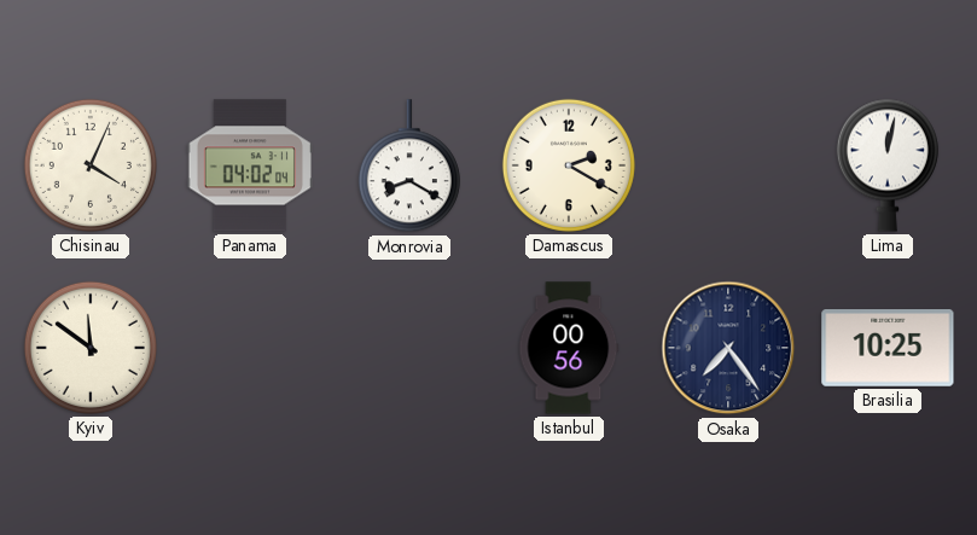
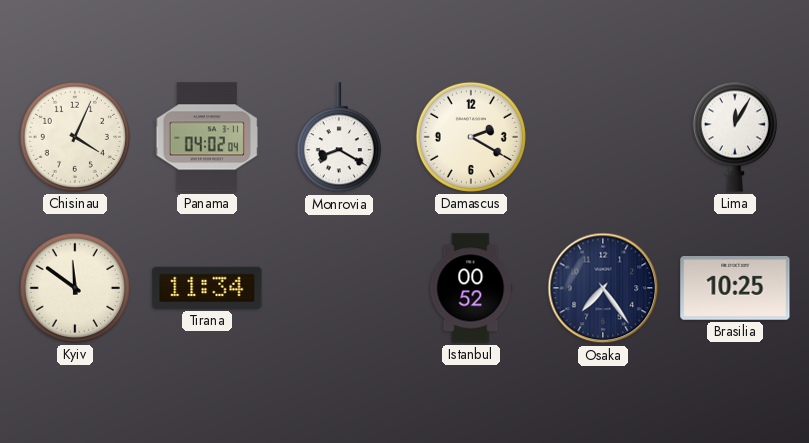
Lima: 12:02 -> 12:05 (735, 137)
Tirana: none -> 11:34 (207, 288)
Istanbul: 00:56 -> 00:52 (471, 288)
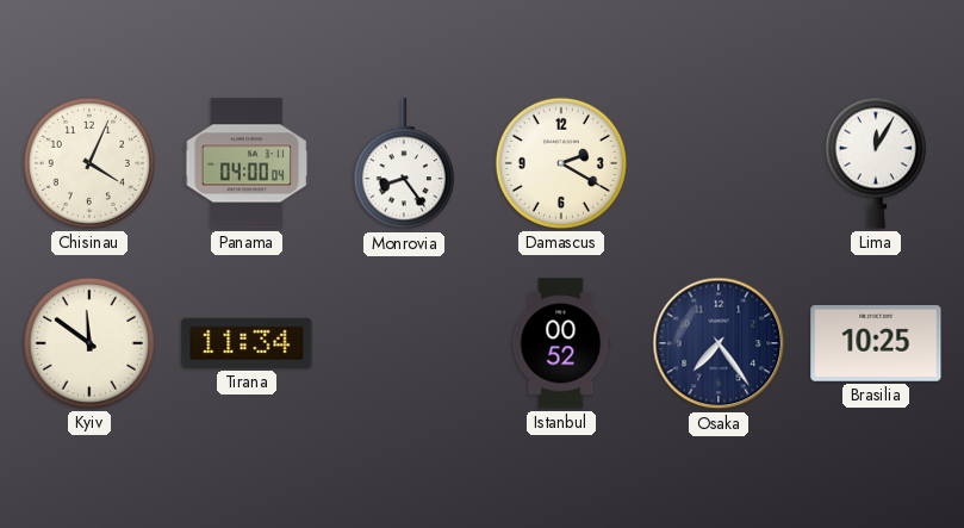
Panama: 04:02 -> 04:00 (245, 163)
Monrovia: 8:20 -> 8:24 (404, 164)
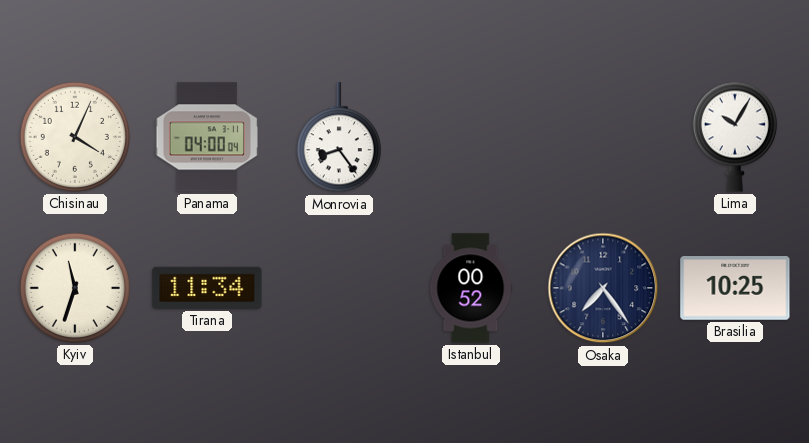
Damascus: 2:20 -> none (561, 163)
Lima: 12:05 -> 10:05 (735, 137)
Kyiv: 11:51 -> 11:33 (75, 288)
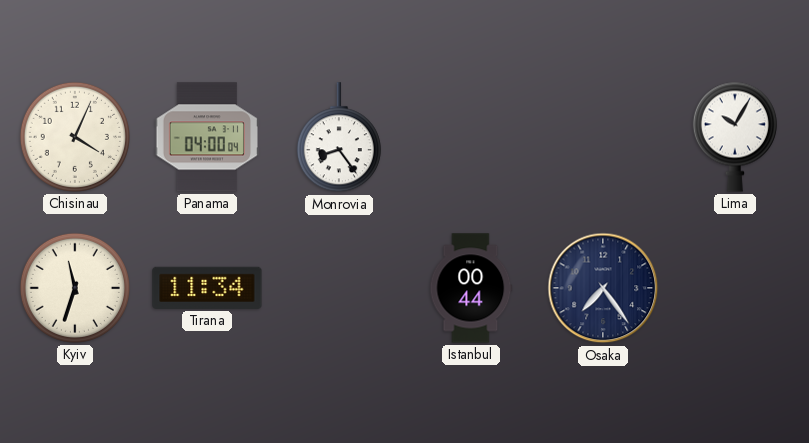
Istanbul: 00:52 -> 00:44 (471, 288)
Brasilia: 10:25 -> none (735, 289)
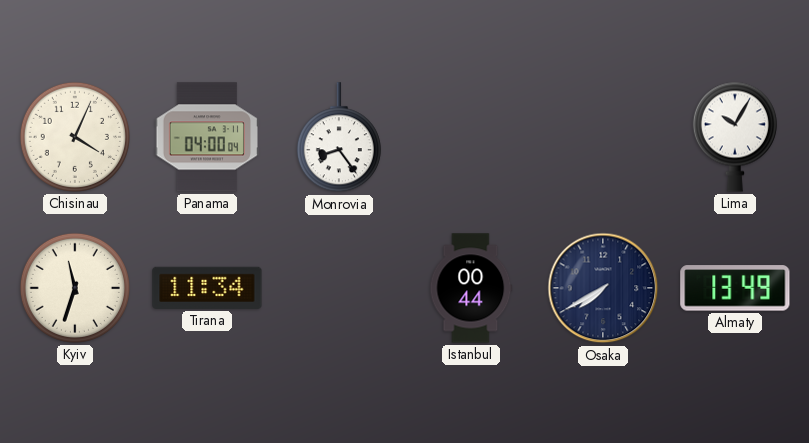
Osaka: 7:24 -> 7:40 (603, 288)
Almaty: none -> 13:49 (735, 288)
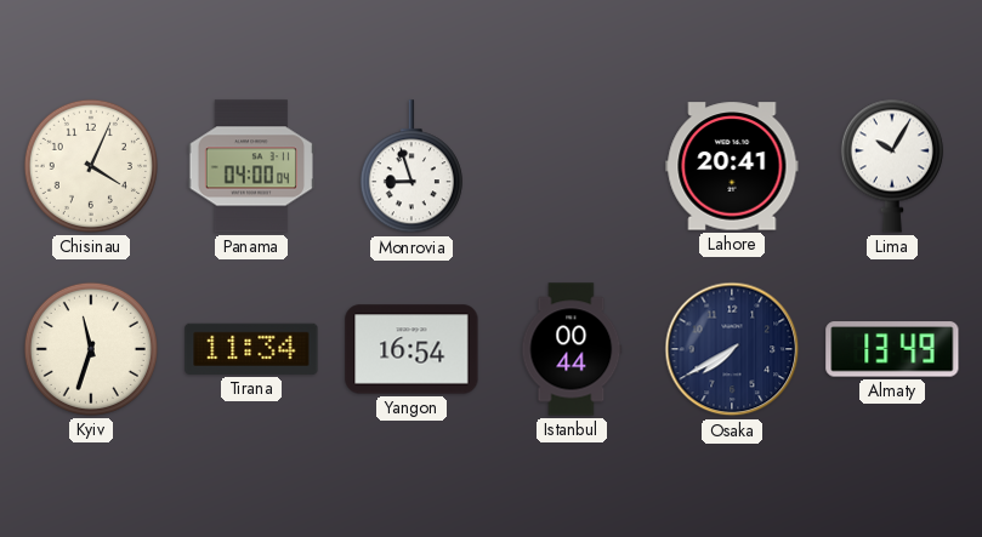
Monrovia: 8:24 -> 8:57 (411, 167)
Lahore: none -> 20:41 (732, 166)
Yangon: none -> 16:54 (411, 349)
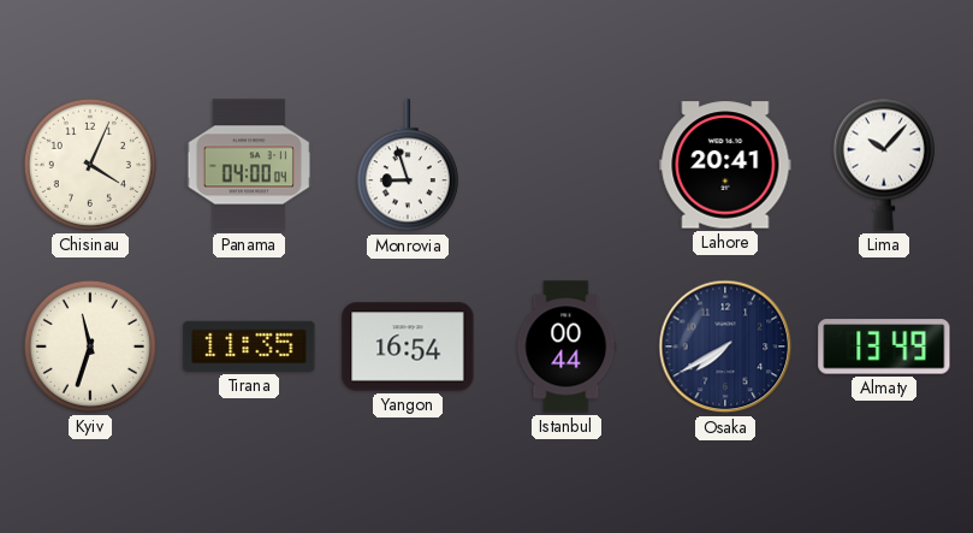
Lima: 10:05 -> 10:07 (884, 165)
Tirana: 11:34 -> 11:35 (249, 347)
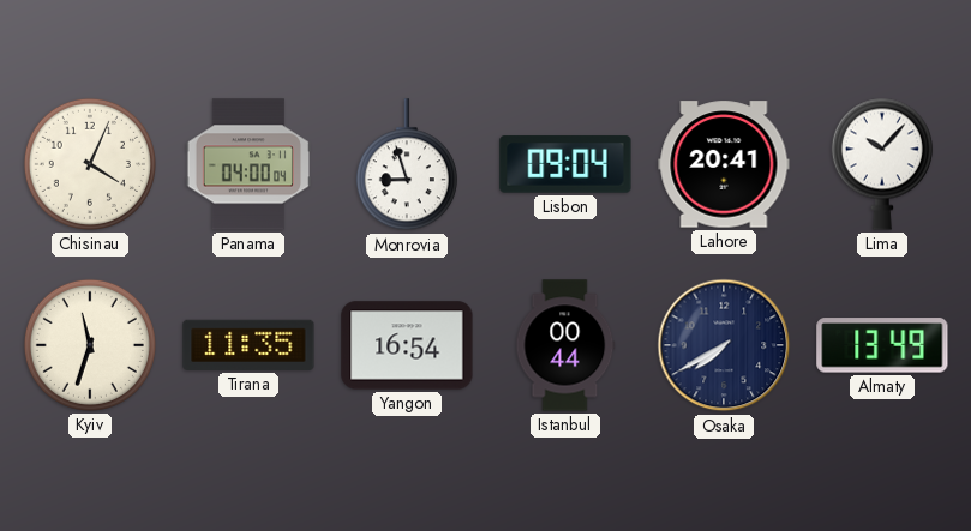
Lisbon: none -> 09:04 (565, 164)
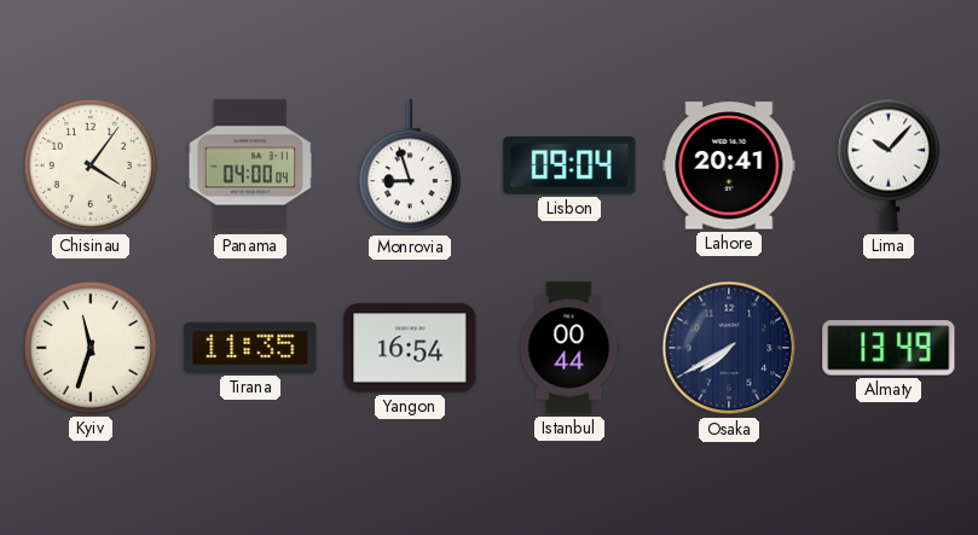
Chisinau: 4:04 -> 4:06 (91, 165)
